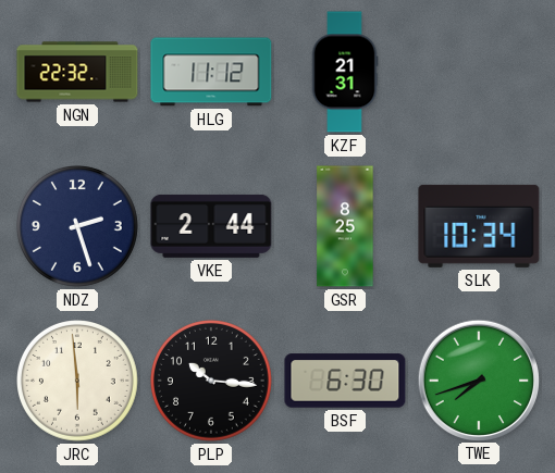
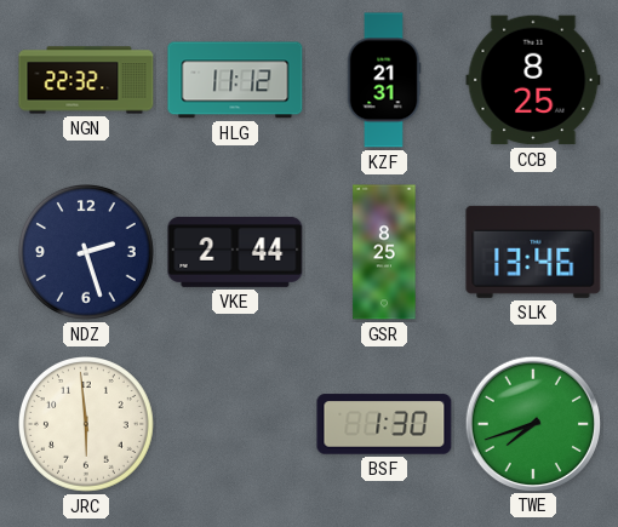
CCB: none -> 8:25 (533, 80)
SLK: 10:34 -> 13:46 (533, 252)
PLP: 10:16 -> none (212, 382)
BSF: 6:30 -> 1:30 (384, 424)
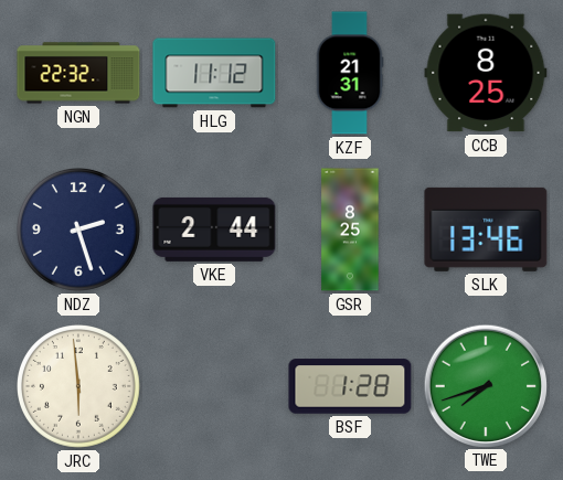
BSF: 1:30 -> 1:28 (350, 386)
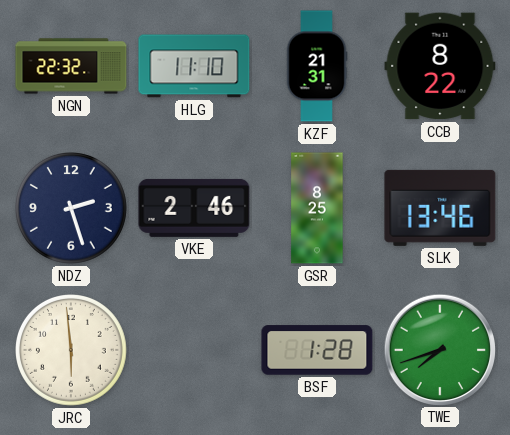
HLG: 11:12 -> 11:10 (194, 66)
CCB: 8:25 -> 8:22 (440, 66)
VKE: 2:44 -> 2:46 (194, 208)
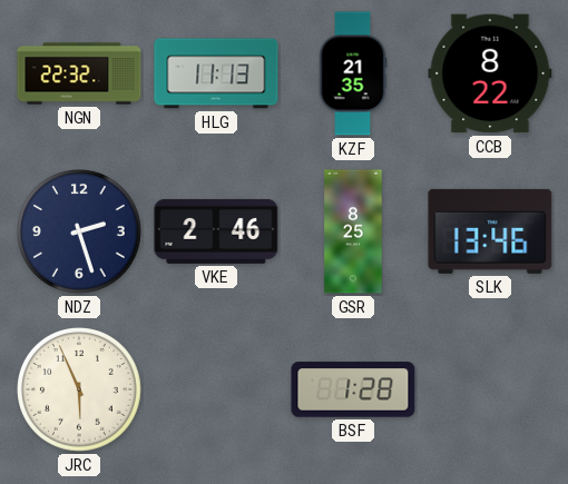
HLG: 11:10 -> 11:13 (216, 73)
KZF: 21:31 -> 21:35 (353, 73)
JRC: 5:59 -> 5:56 (80, 391)
TWE: 7:42 -> none (439, 349)
